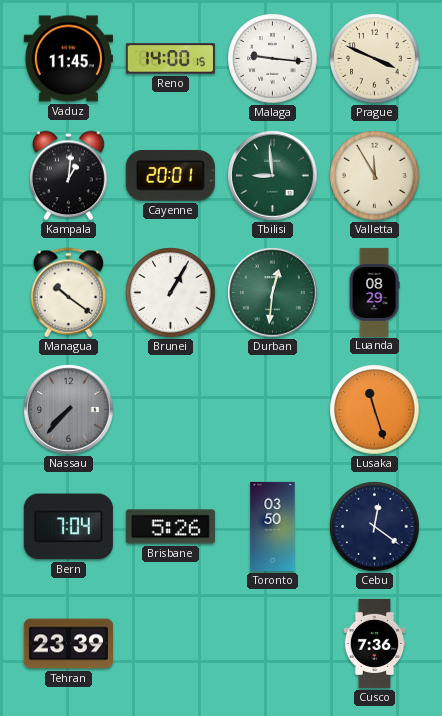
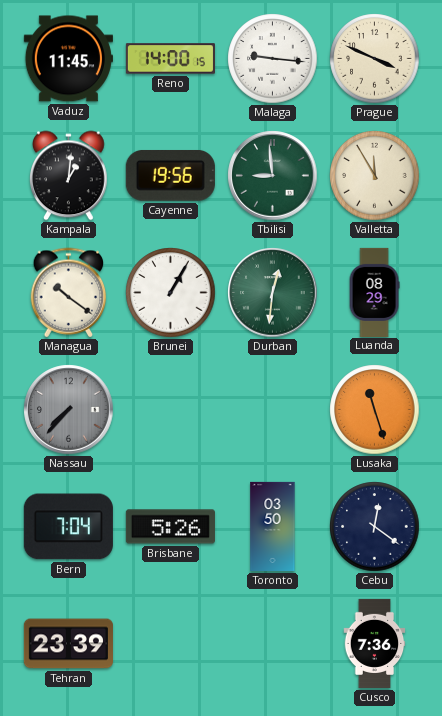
Cayenne: 20:01 -> 19:56 (170, 175)
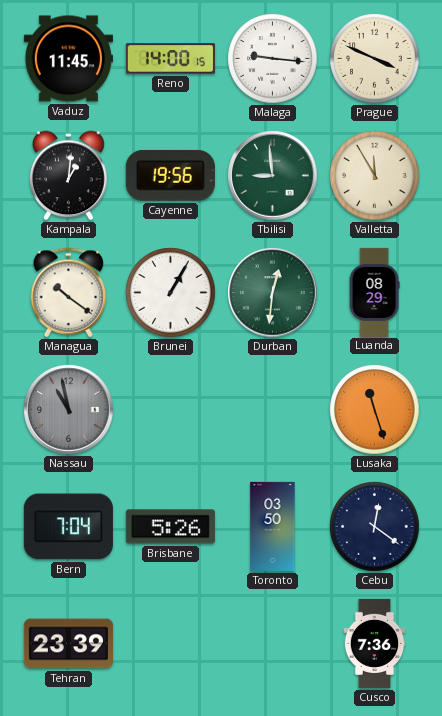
Nassau: 7:37 -> 10:58 (69, 410)
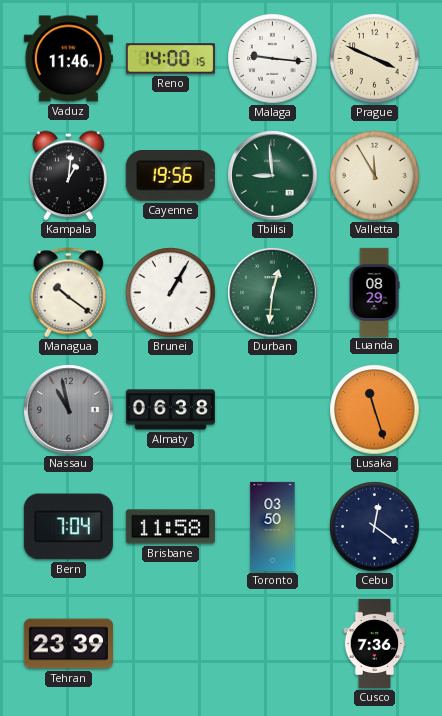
Vaduz: 11:45 -> 11:46 (68, 59)
Almaty: none -> 06:38 (170, 410)
Brisbane: 5:26 -> 11:58 (170, 527)
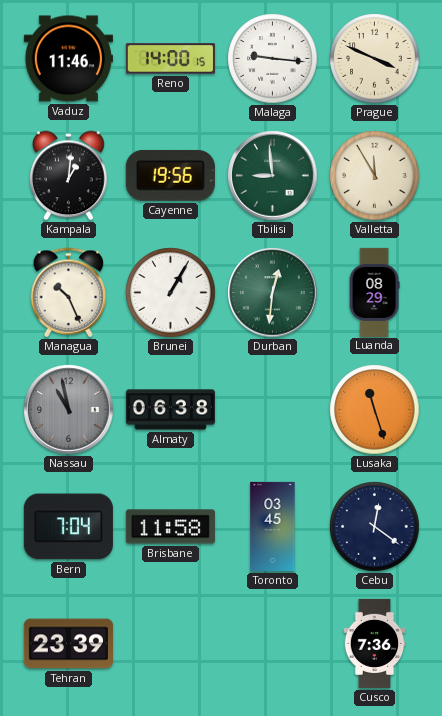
Managua: 10:21 -> 10:26 (69, 293)
Toronto: 03:50 -> 03:45 (273, 526)
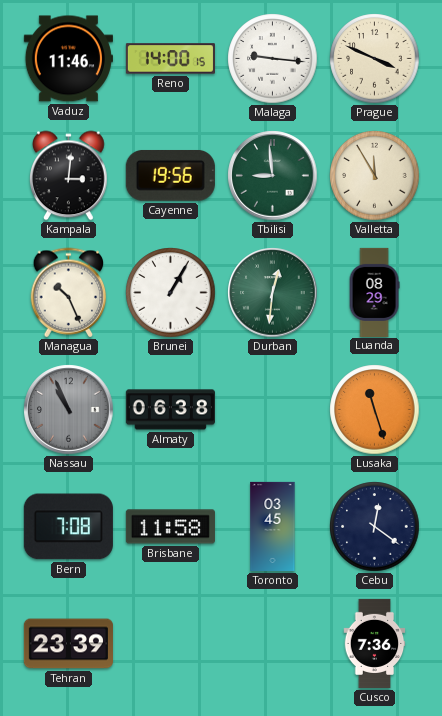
Kampala: 1:01 -> 3:01 (69, 176)
Nassau: 10:58 -> 10:56 (69, 410)
Bern: 7:04 -> 7:08 (68, 527)
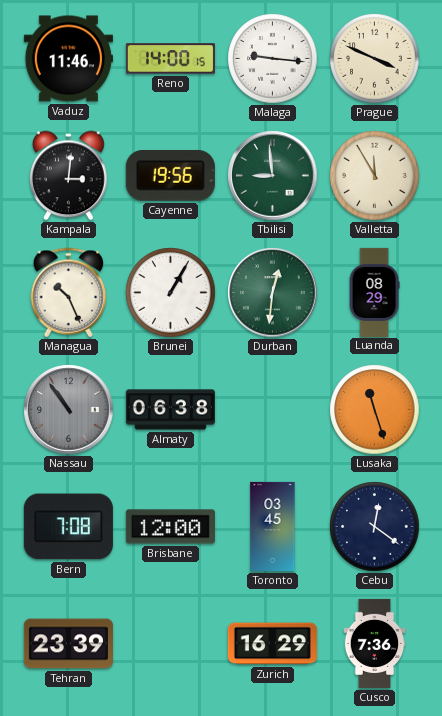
Nassau: 10:56 -> 10:54 (69, 410)
Brisbane: 11:58 -> 12:00 (170, 527)
Zurich: none -> 16:29 (272, 644)
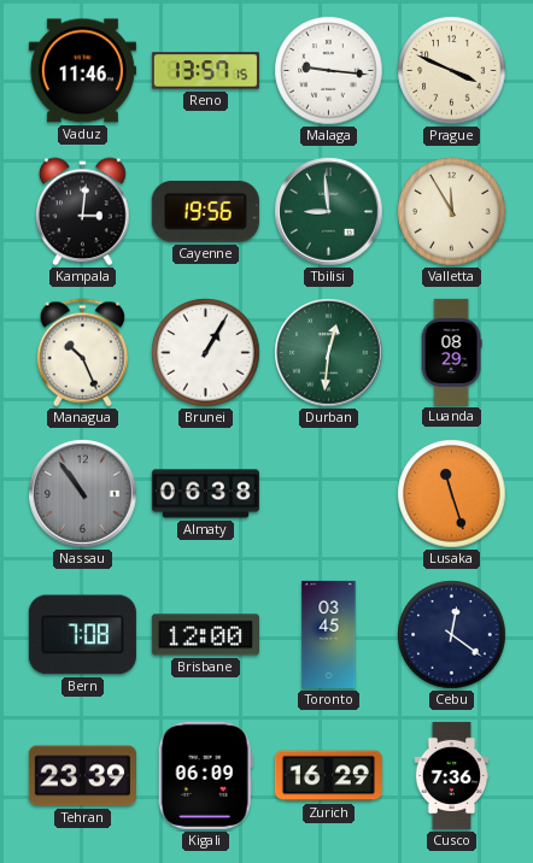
Reno: 14:00 -> 13:57 (205, 71)
Kigali: none -> 06:09 (205, 775)
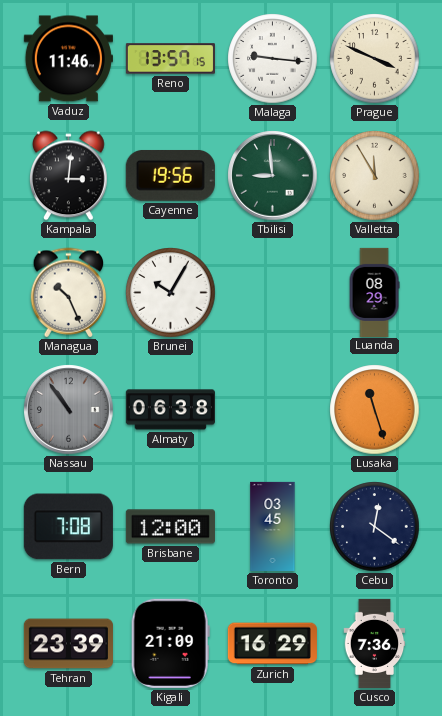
Brunei: 1:05 -> 10:05 (171, 293)
Durban: 12:31 -> none (329, 353)
Kigali: 06:09 -> 21:09 (170, 643)
